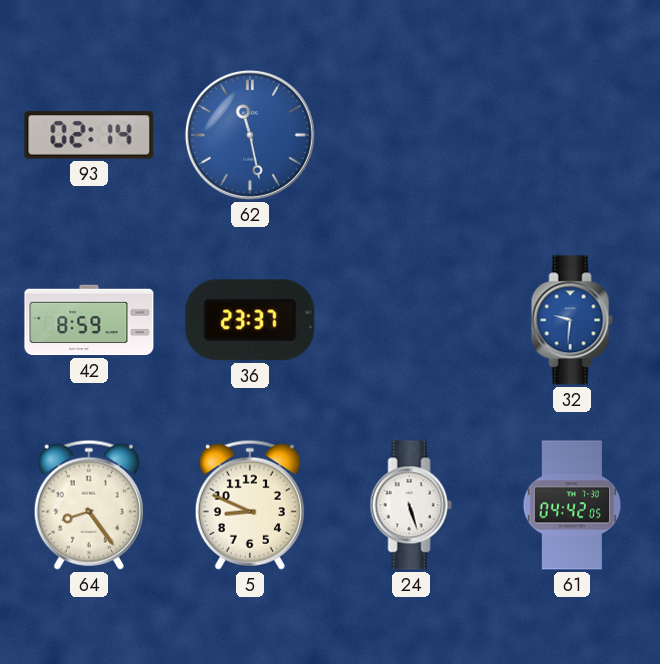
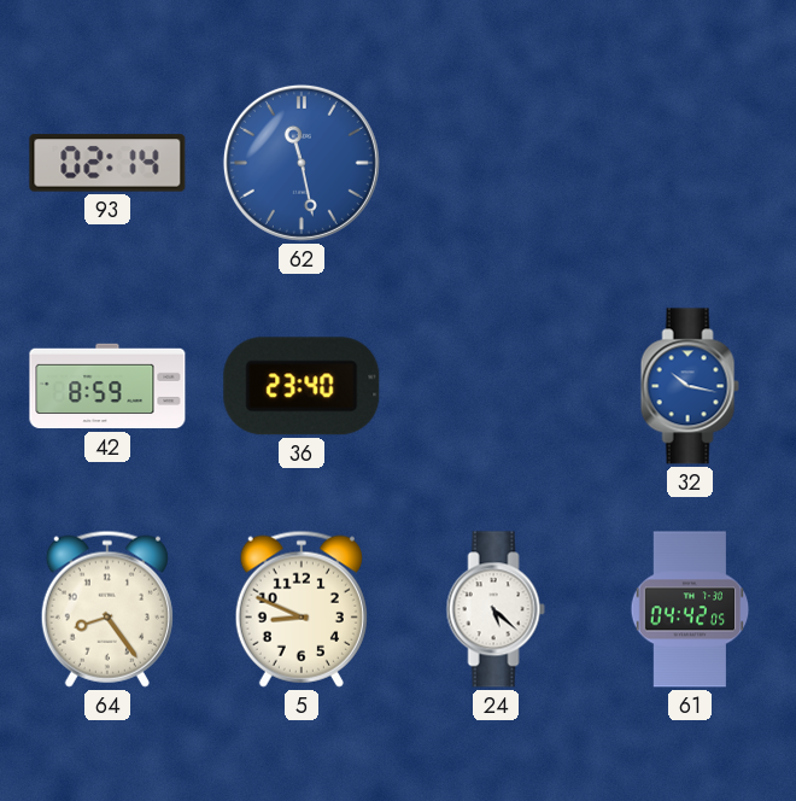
36: 23:37 -> 23:40 (302, 386)
32: 9:31 -> 10:17 (690, 386)
24: 5:27 -> 5:22 (496, 609)
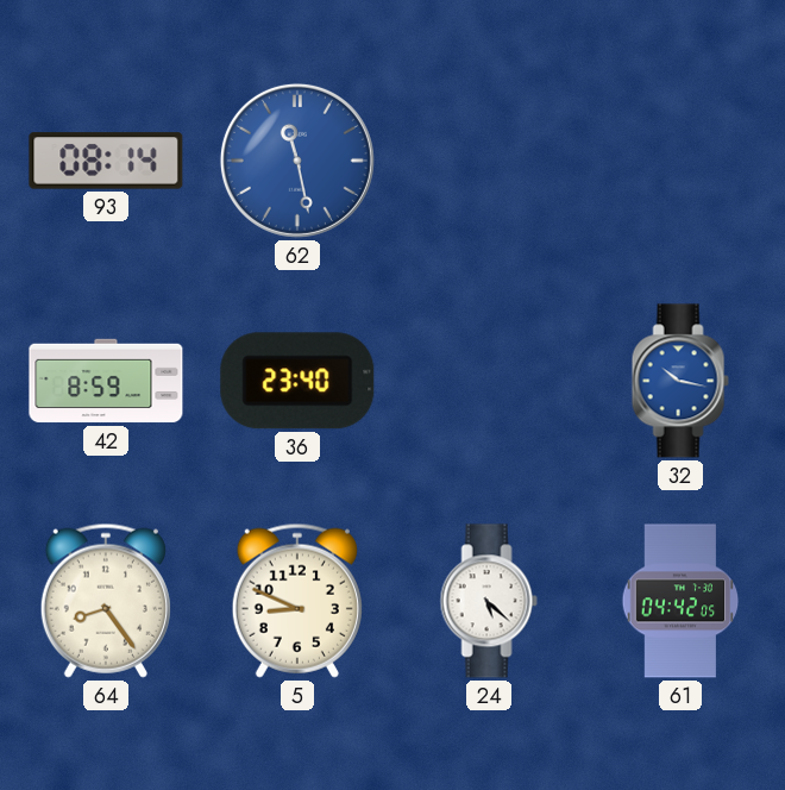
93: 02:14 -> 08:14 (106, 161)
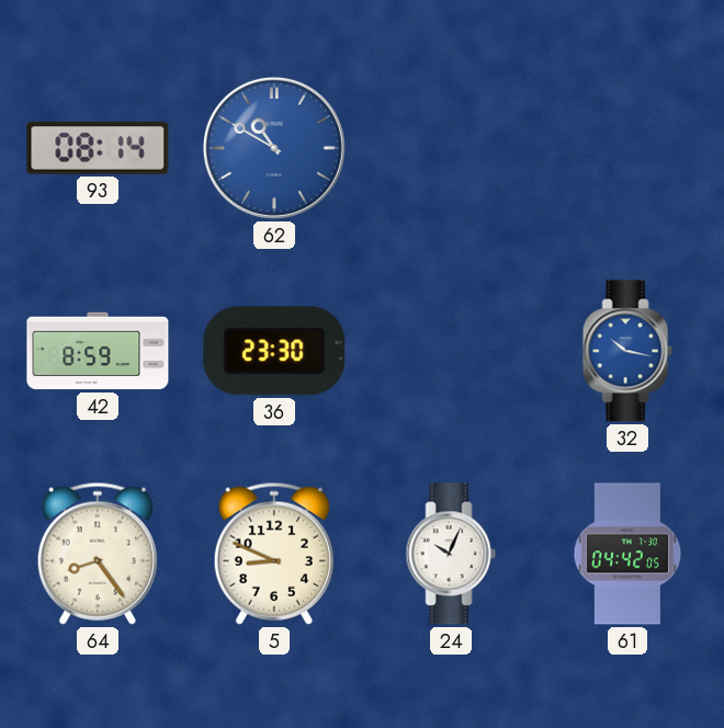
62: 11:28 -> 10:50 (274, 148)
36: 23:40 -> 23:30 (274, 351)
24: 5:22 -> 10:04 (451, 554)
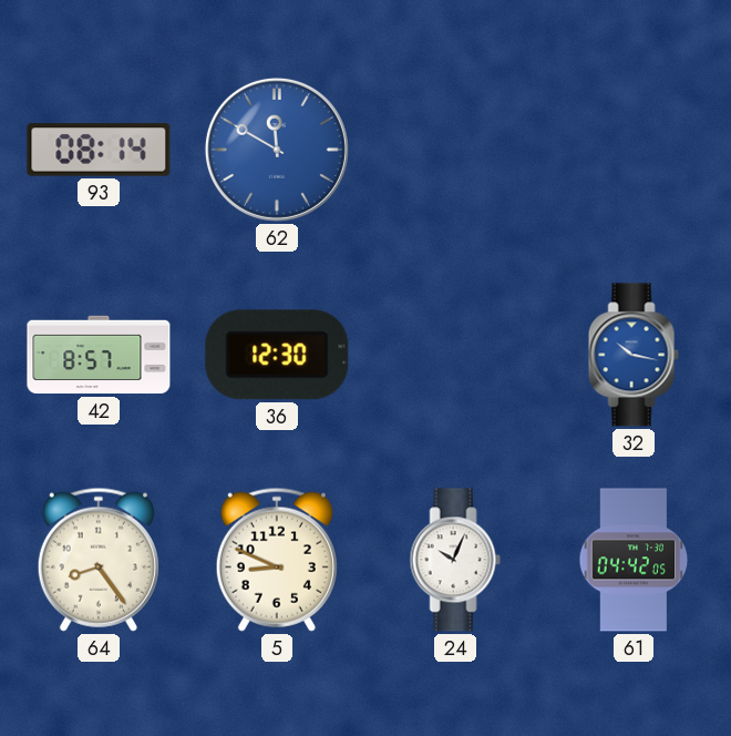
62: 10:50 -> 11:50 (277, 150)
42: 8:59 -> 8:57 (99, 355)
36: 23:30 -> 12:30 (277, 355)
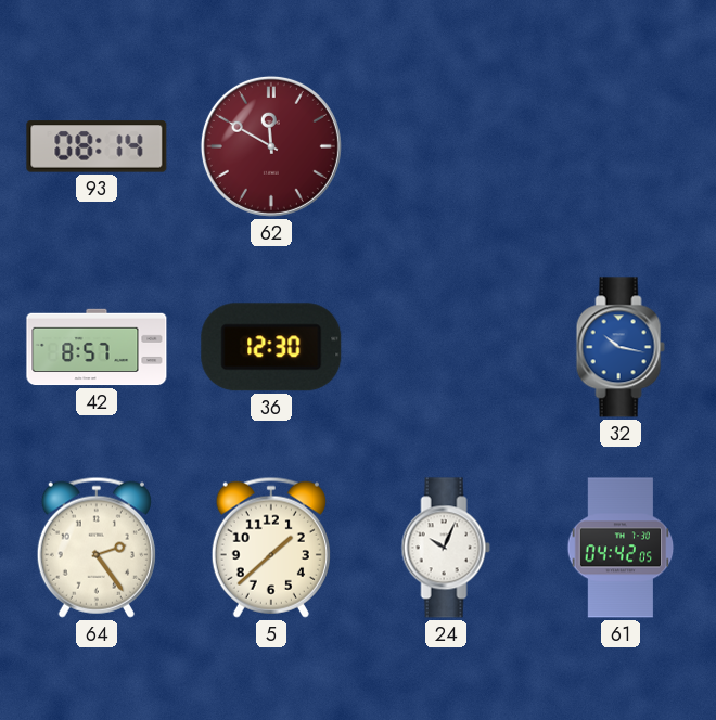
62 dial: blue -> burgundy (271, 146)
64: 8:24 -> 2:24 (97, 548)
5: 8:49 -> 1:38 (271, 548)
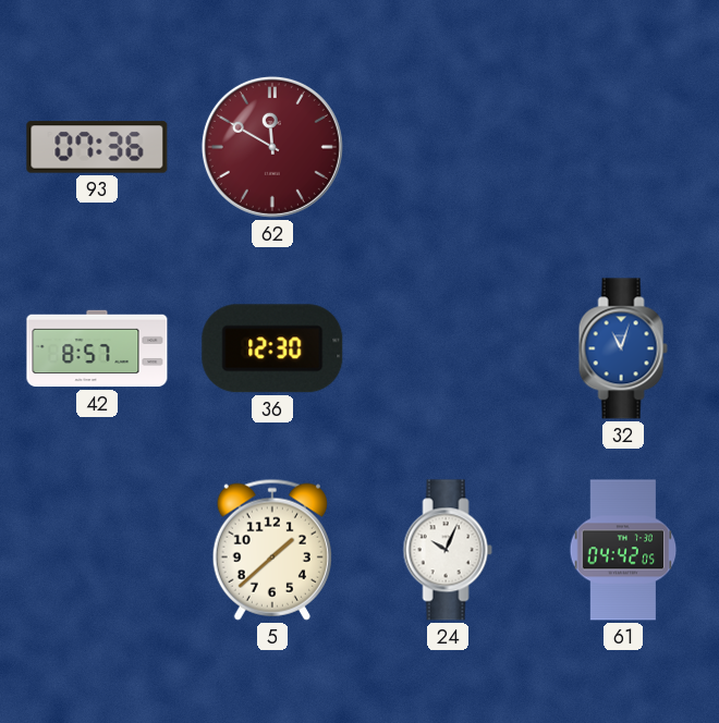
93: 08:14 -> 07:36 (97, 147)
32: 10:17 -> 11:03 (623, 348)
64: 2:24 -> none (97, 548)
